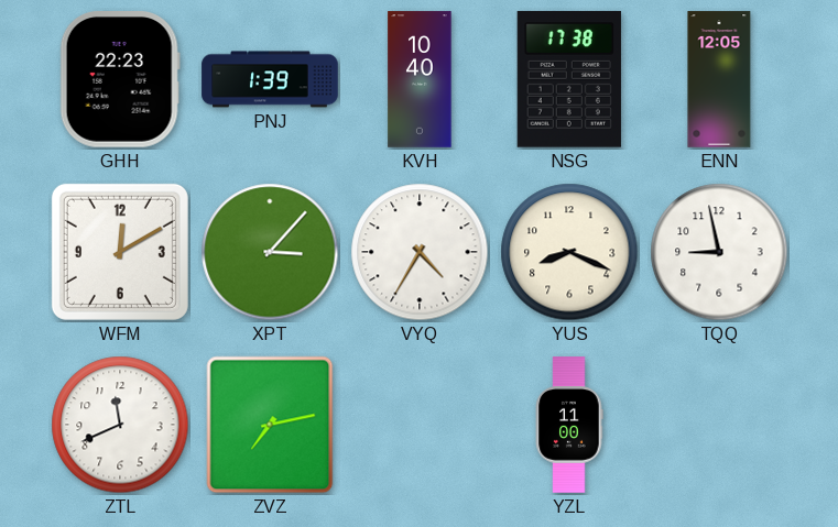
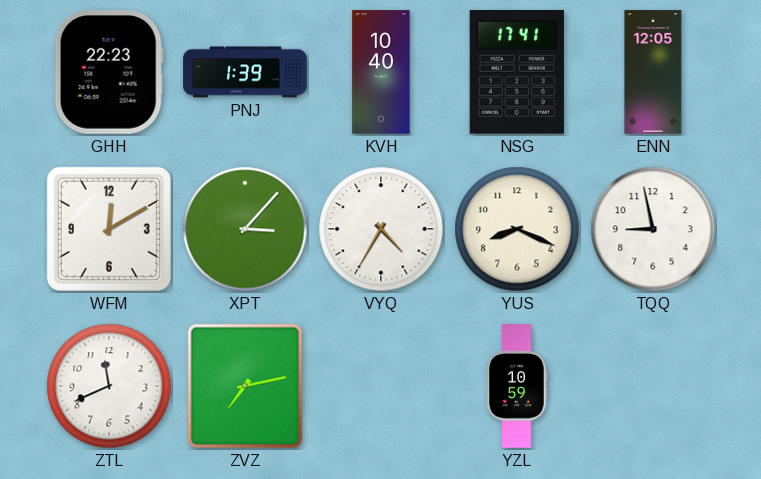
NSG: 17:38 -> 17:41 (517, 72)
YZL: 11:00 -> 10:59 (517, 386)
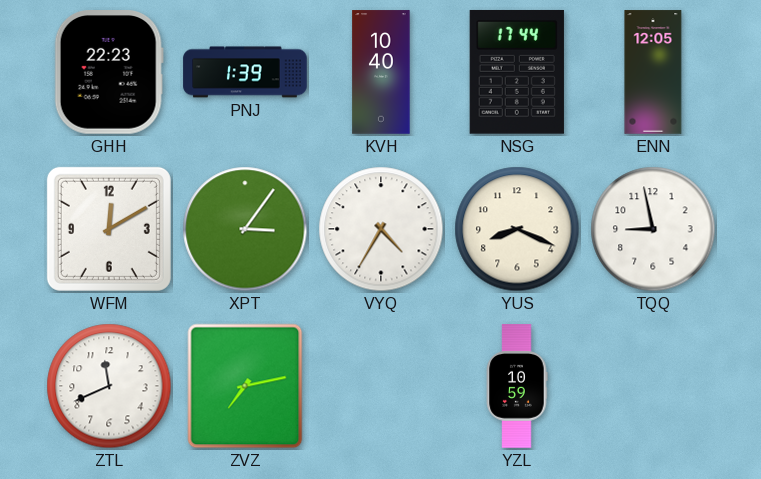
NSG: 17:41 -> 17:44 (517, 72)
XPT: 3:07 -> 3:06 (245, 229)
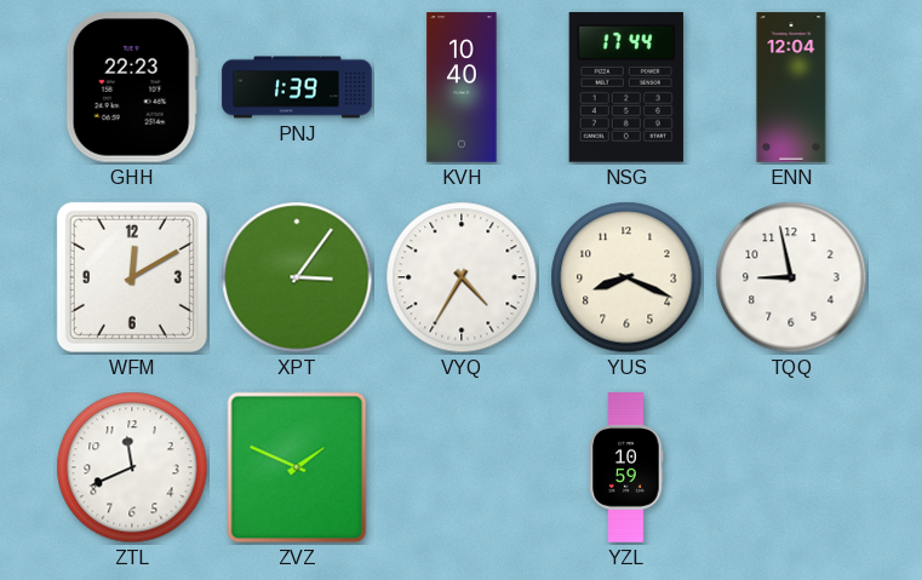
ENN: 12:05 -> 12:04 (791, 87)
ZVZ: 7:13 -> 1:49 (297, 467)
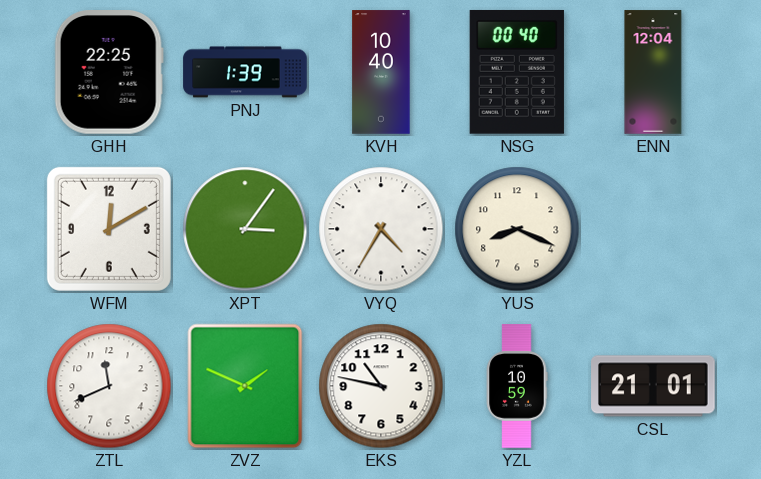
GHH: 22:23 -> 22:25 (109, 73)
NSG: 17:44 -> 00:40 (517, 72)
TQQ: 8:58 -> none (791, 277)
EKS: none -> 10:47 (381, 386)
CSL: none -> 21:01 (653, 386)
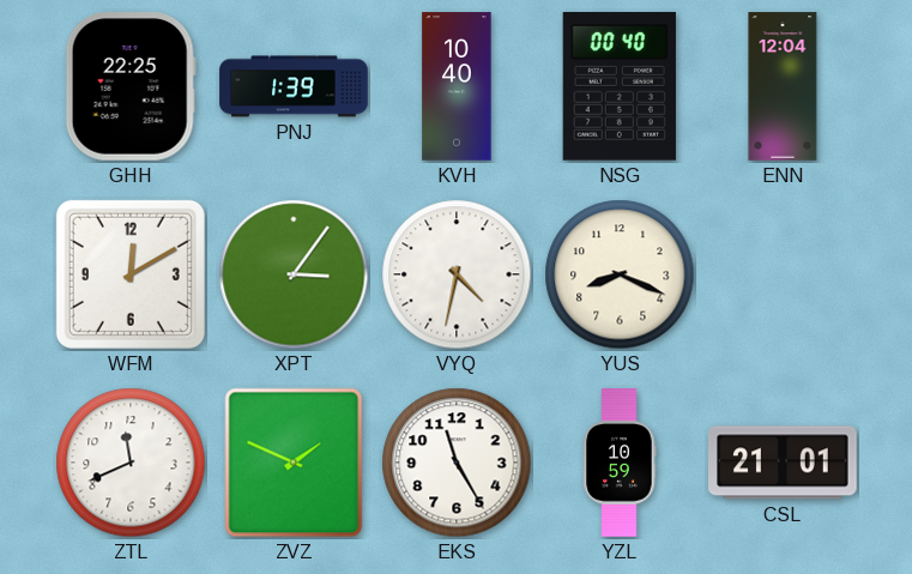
VYQ: 4:35 -> 4:32 (457, 274)
EKS: 10:47 -> 11:25 (457, 463)
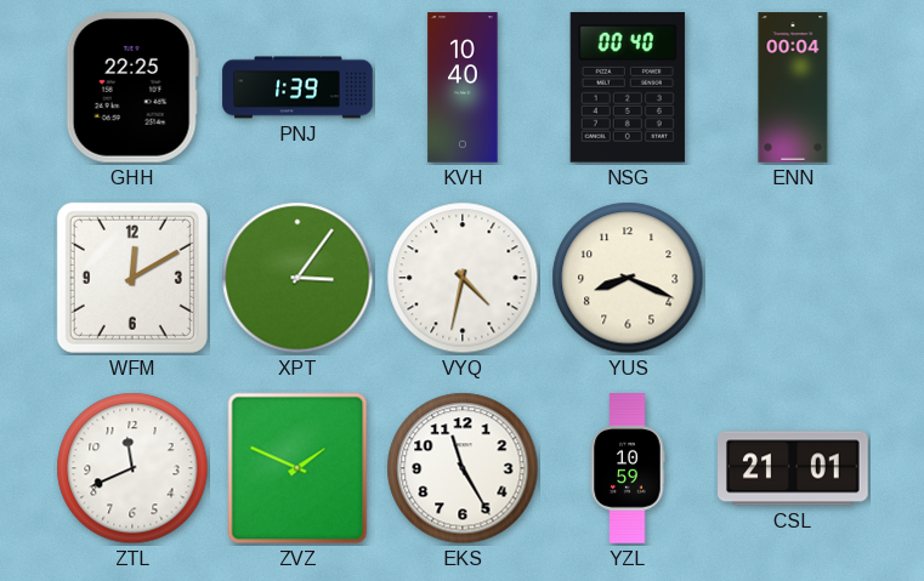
ENN: 12:04 -> 00:04 (793, 87)
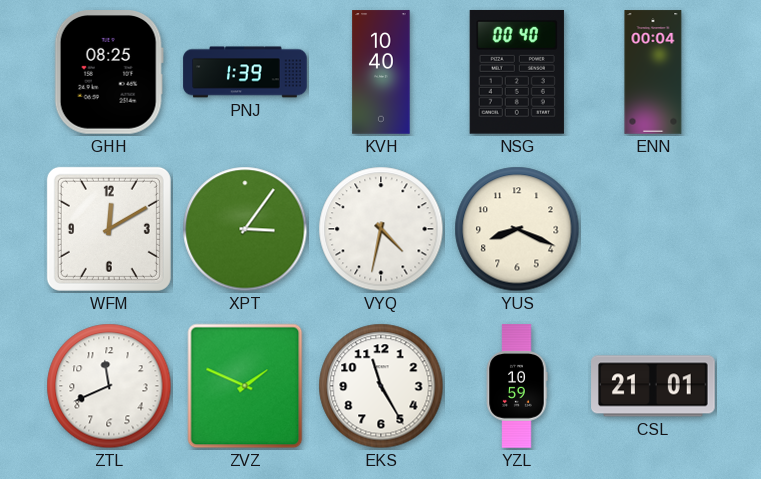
GHH: 22:25 -> 08:25 (109, 73)
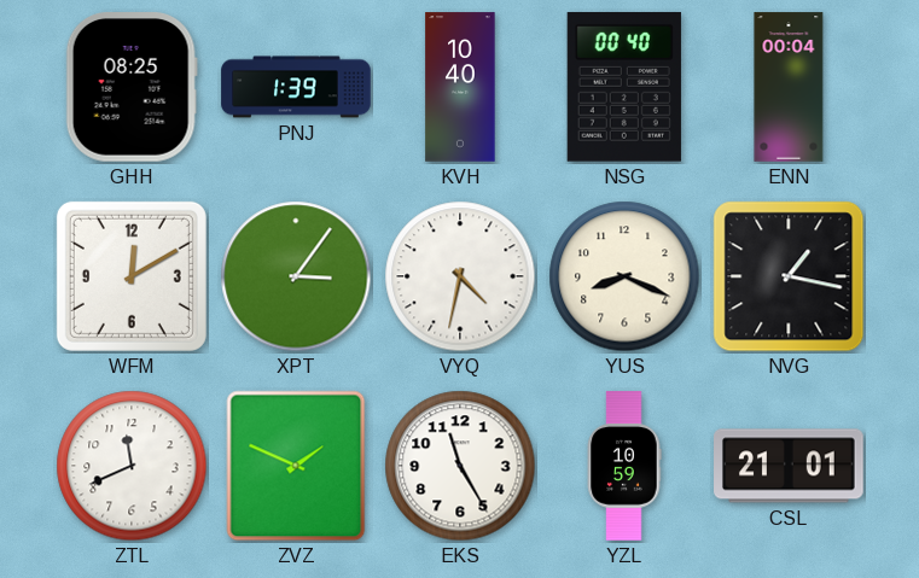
NVG: none -> 1:17 (789, 276)
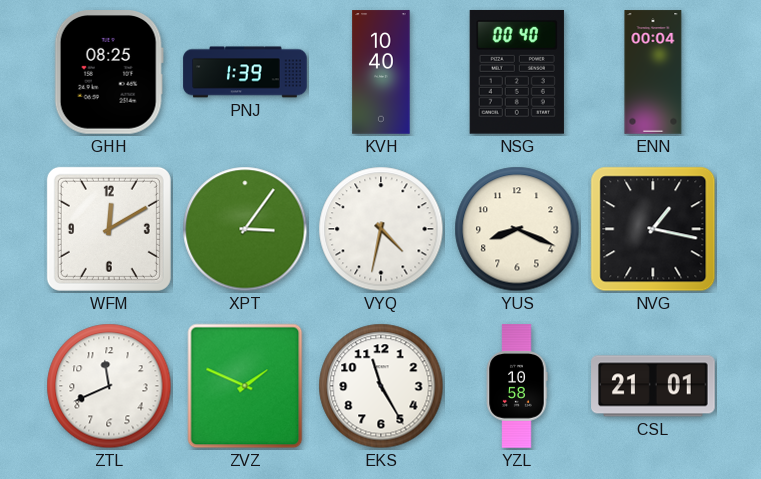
YZL: 10:59 -> 10:58 (517, 386)
